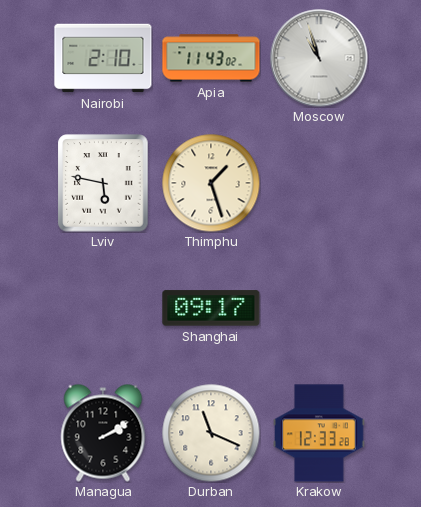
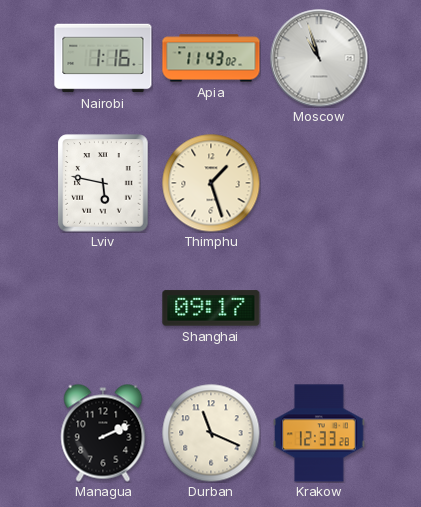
Nairobi: 2:10 -> 1:16 (103, 58)
Managua: 2:10 -> 2:11 (103, 433)
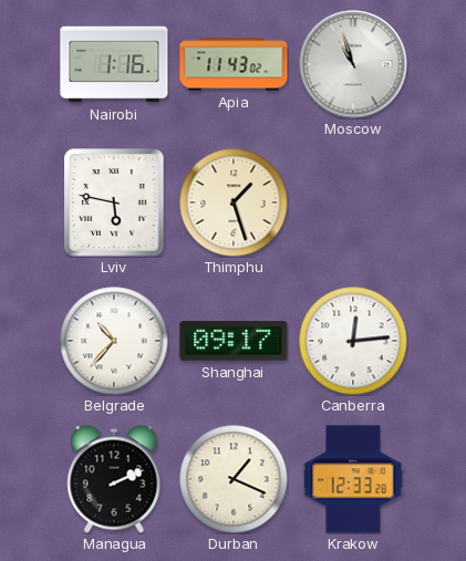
Belgrade: none -> 10:37 (114, 341)
Canberra: none -> 12:14 (353, 341)
Durban: 11:19 -> 1:19 (234, 479)
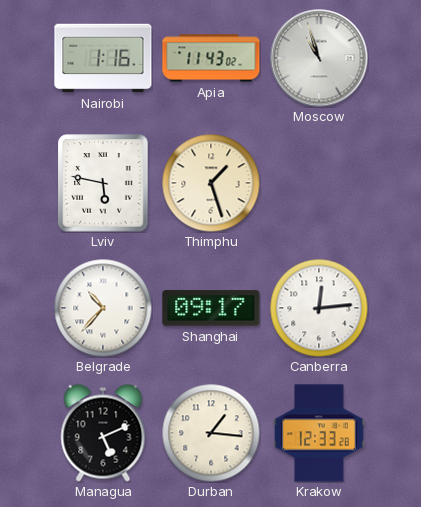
Managua: 2:11 -> 5:11 (103, 433)
Durban: 1:19 -> 1:16 (211, 433)
